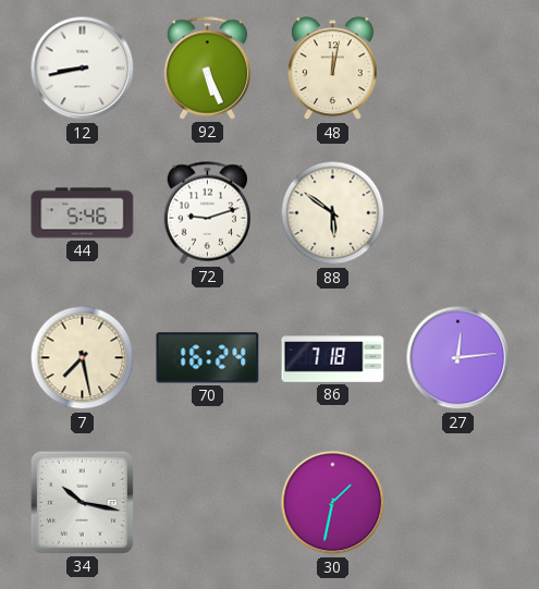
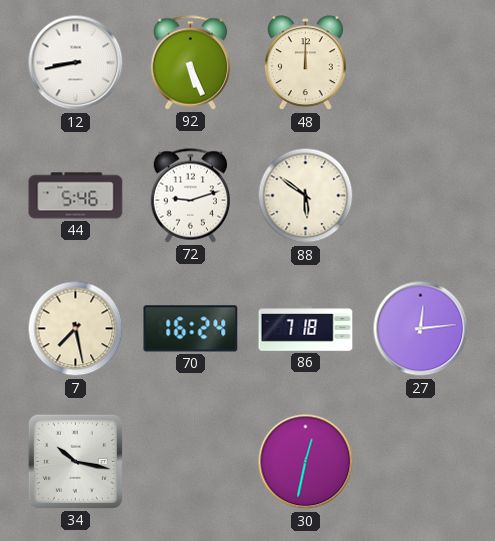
48: 12:02 -> 12:00 (305, 63)
30: 1:32 -> 12:32 (306, 462)
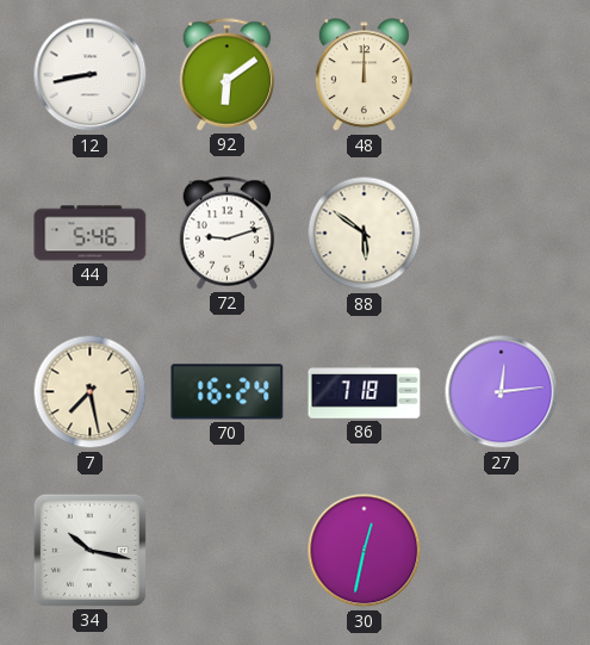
92: 5:26 -> 6:09 (228, 75)
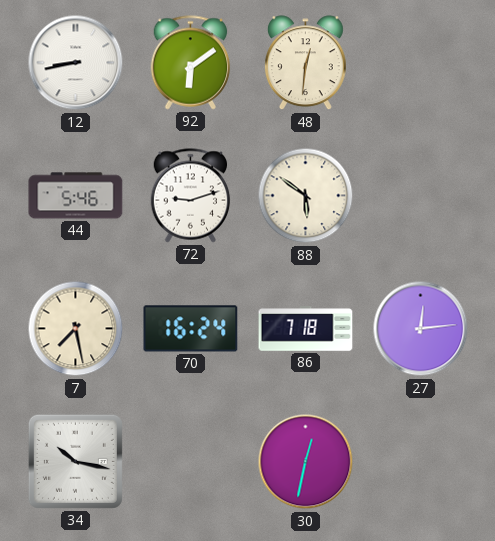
48: 12:00 -> 12:31 (305, 63)
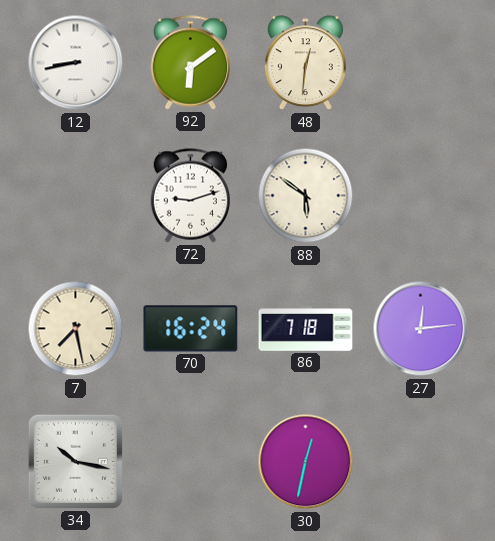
44: 5:46 -> none (76, 196)
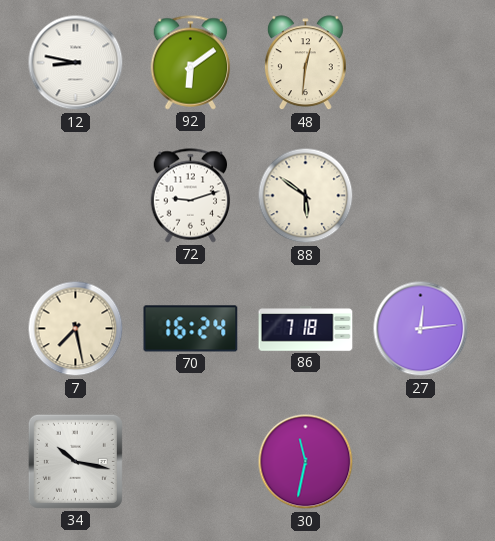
12: 8:43 -> 8:47 (76, 63)
30: 12:32 -> 11:32 (306, 462)
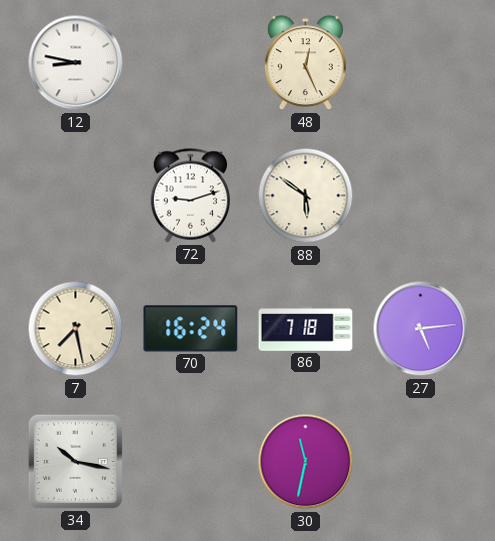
92: 6:09 -> none (191, 63)
48: 12:31 -> 12:26 (305, 63)
27: 12:14 -> 5:14 (421, 329)
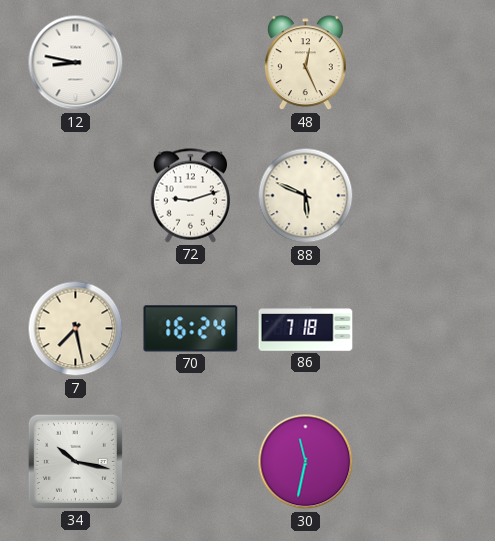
88: 5:51 -> 5:49 (306, 196)
27: 5:14 -> none (421, 329)
